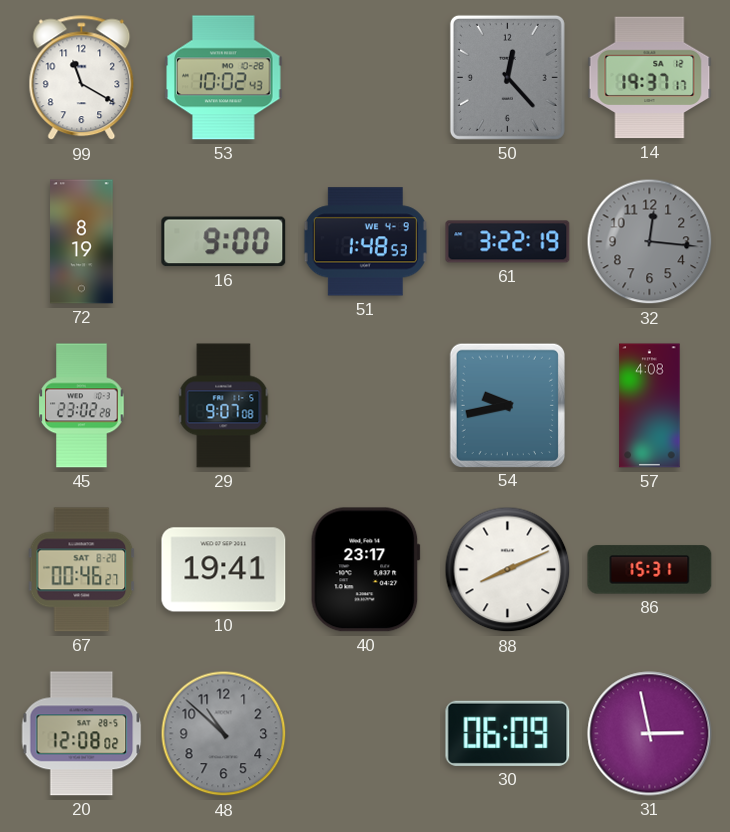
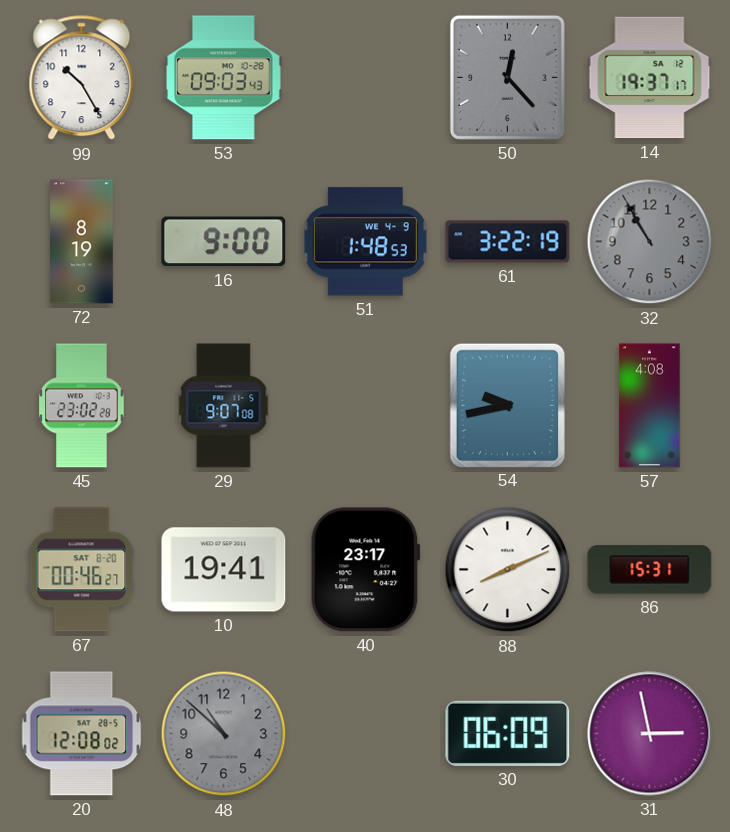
99: 11:20 -> 10:25 (82, 78)
53: 10:02 -> 09:03 (224, 78)
32: 12:16 -> 10:55 (650, 242)
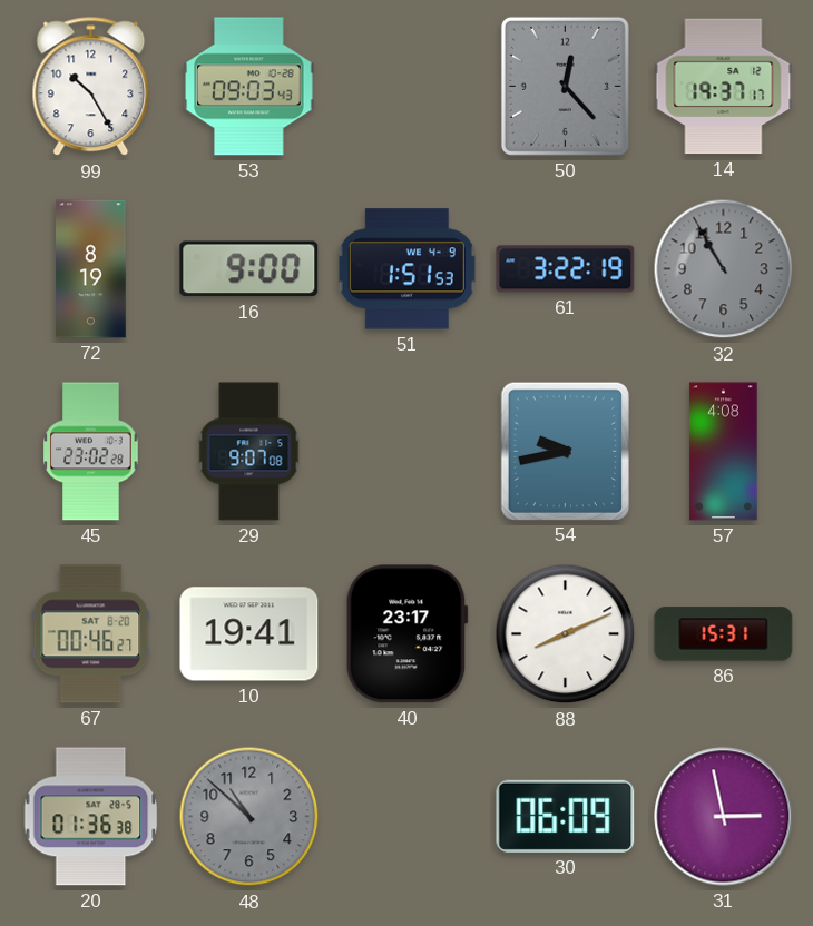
51: 1:48 -> 1:51 (406, 269)
20: 12:08 -> 01:36 (91, 817)
